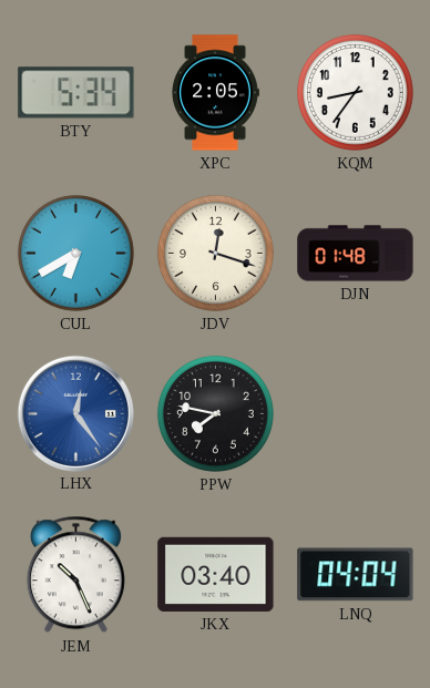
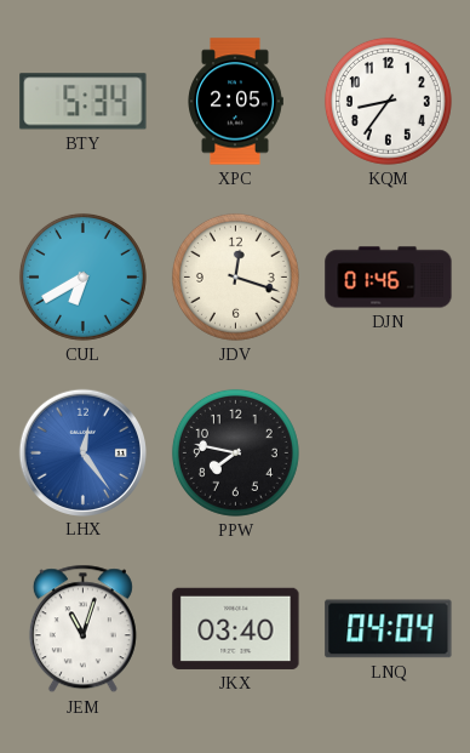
DJN: 01:48 -> 01:46 (389, 278)
JEM: 10:26 -> 11:03 (82, 629)
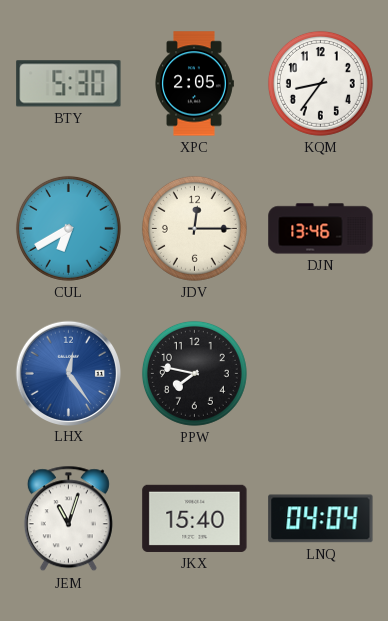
BTY: 5:34 -> 5:30 (69, 84)
JDV: 12:18 -> 12:15 (194, 228)
DJN: 01:46 -> 13:46 (321, 229)
JKX: 03:40 -> 15:40 (195, 518)
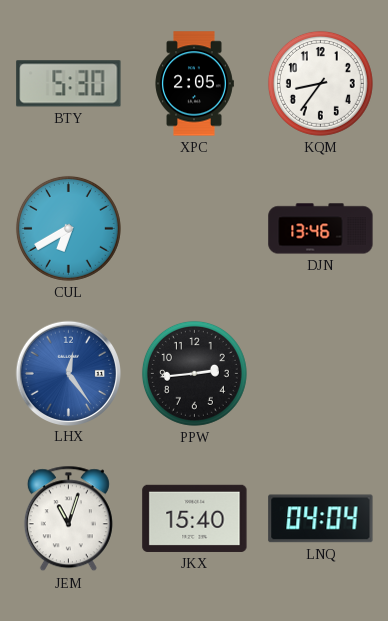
JDV: 12:15 -> none (194, 228)
PPW: 7:47 -> 2:44 (194, 373)
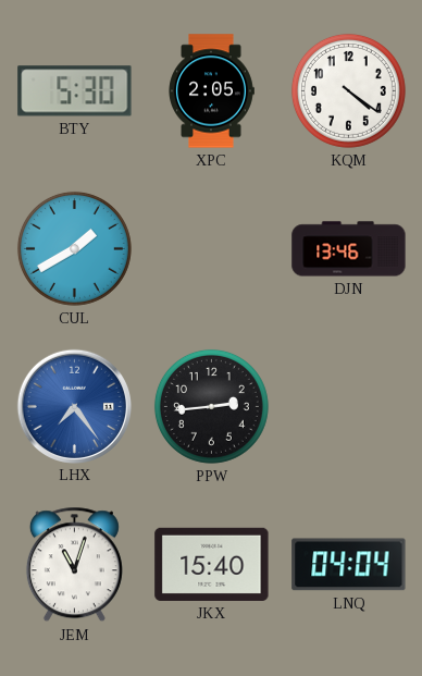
KQM: 8:36 -> 4:21 (348, 90)
CUL: 6:40 -> 1:40 (74, 248)
LHX: 12:24 -> 7:24 (74, 406)
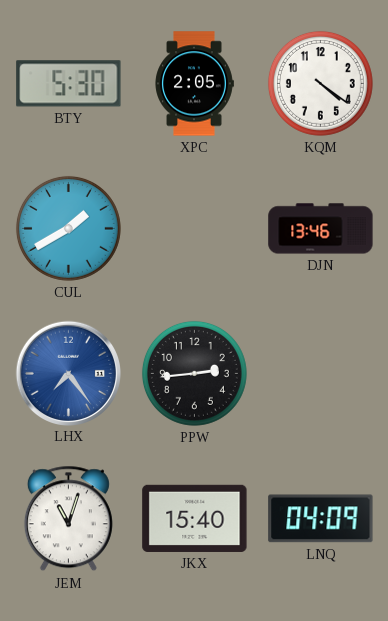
LNQ: 04:04 -> 04:09 (321, 519)
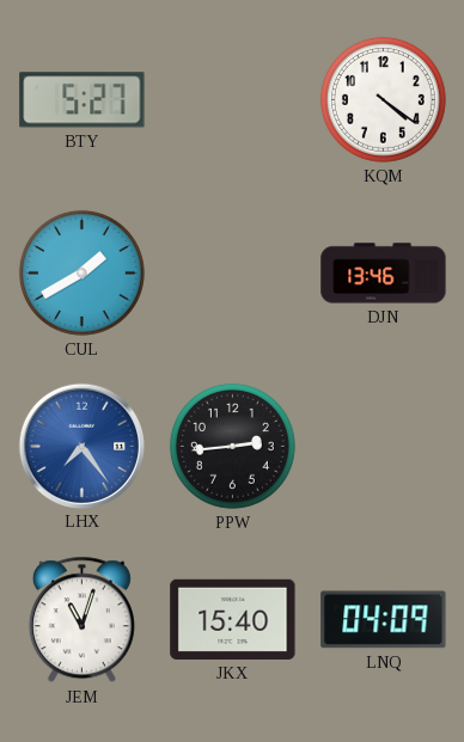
BTY: 5:30 -> 5:27 (83, 100)
XPC: 2:05 -> none (194, 84)
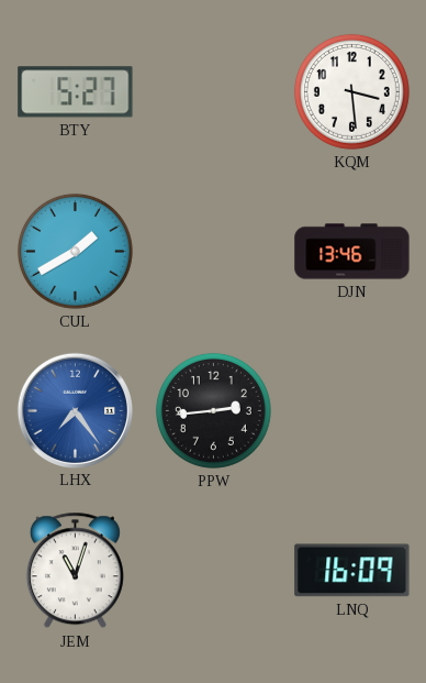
KQM: 4:21 -> 3:29 (351, 91)
JKX: 15:40 -> none (233, 619)
LNQ: 04:09 -> 16:09 (352, 571)
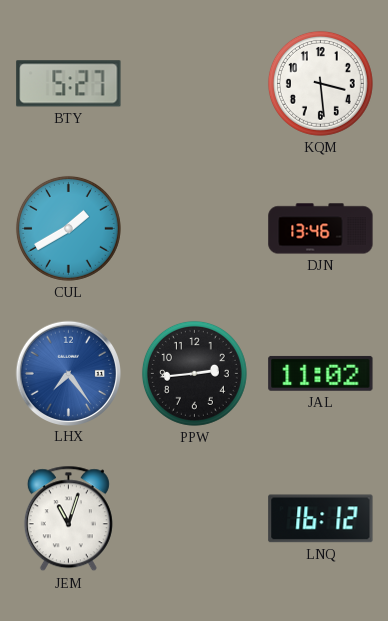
JAL: none -> 11:02 (321, 373)
LNQ: 16:09 -> 16:12 (321, 519)
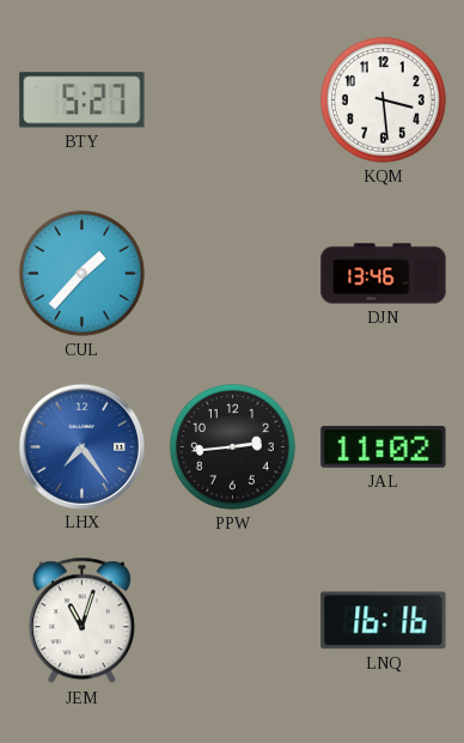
CUL: 1:40 -> 1:37 (81, 273)
LNQ: 16:12 -> 16:16 (384, 621)
